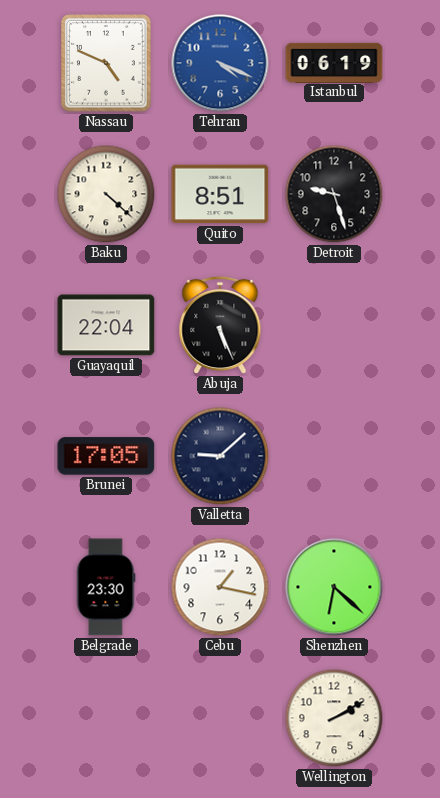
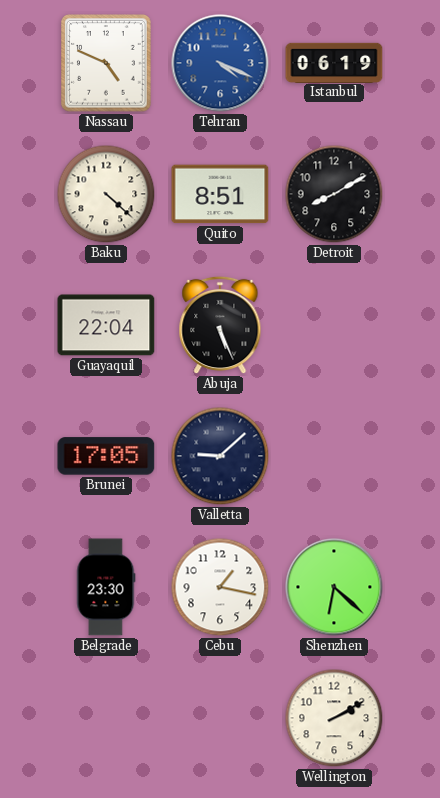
Detroit: 9:27 -> 8:10 (334, 194)
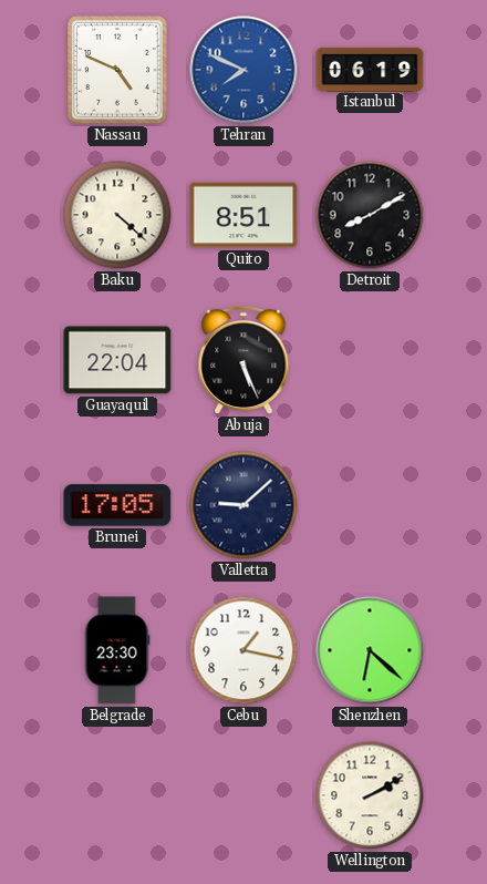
Tehran: 4:19 -> 7:49 (244, 70)
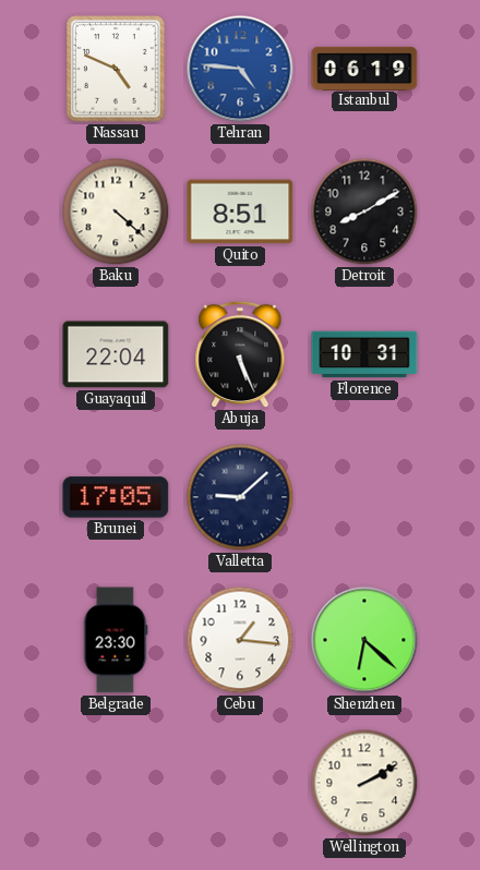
Tehran: 7:49 -> 4:46 (240, 69)
Florence: none -> 10:31 (364, 354)
Cebu: 1:17 -> 1:16 (240, 640)
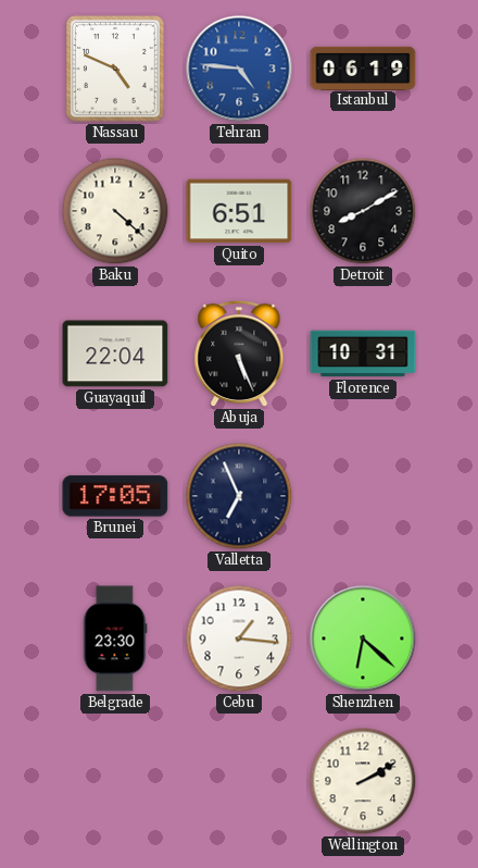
Quito: 8:51 -> 6:51 (239, 211)
Valletta: 9:08 -> 6:56 (239, 496)
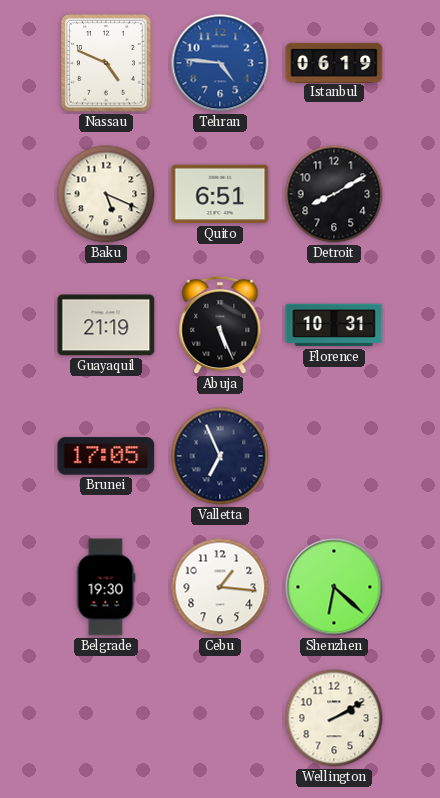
Baku: 4:22 -> 5:19 (106, 194)
Guayaquil: 22:04 -> 21:19 (106, 325)
Belgrade: 23:30 -> 19:30 (106, 587)
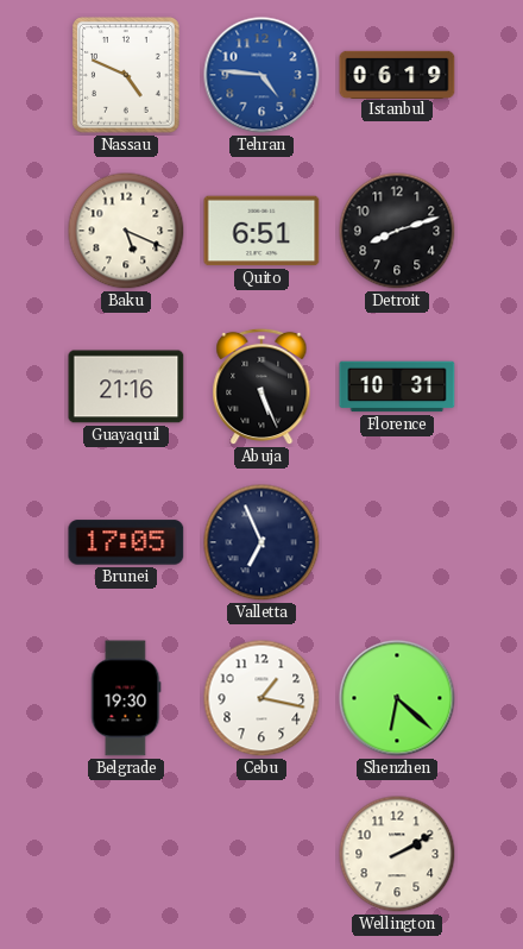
Detroit: 8:10 -> 8:12 (397, 231)
Guayaquil: 21:19 -> 21:16 (126, 386)
Cebu: 1:16 -> 1:17 (261, 698)
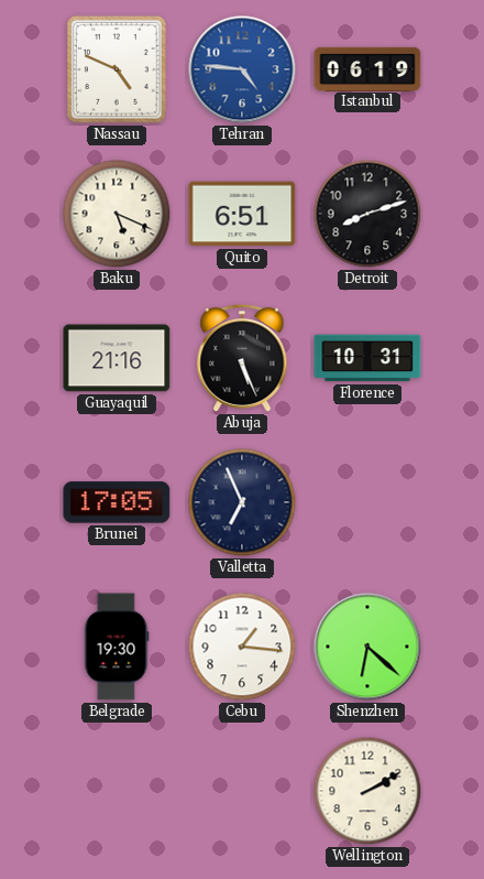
Cebu: 1:17 -> 1:16 (242, 647)
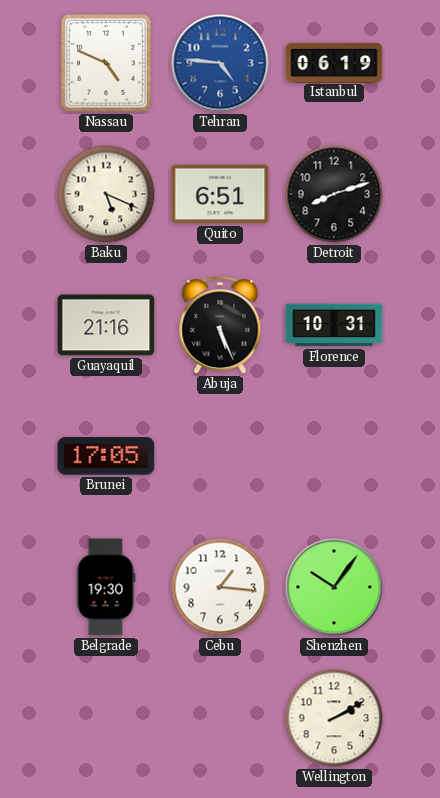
Valletta: 6:56 -> none (242, 502)
Shenzhen: 6:22 -> 10:06 (334, 587)
